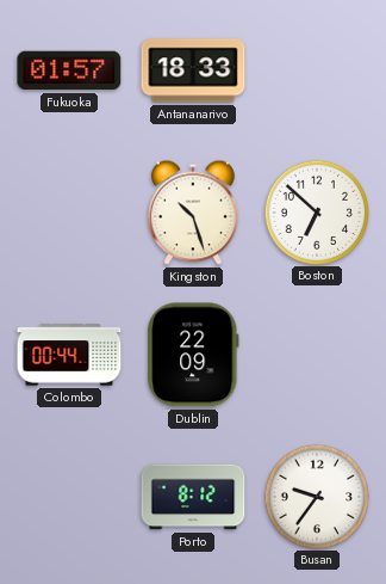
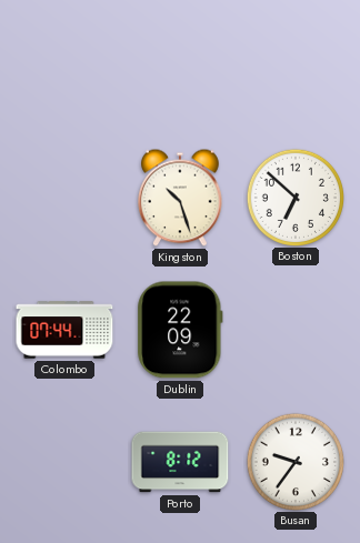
Fukuoka: 01:57 -> none (69, 70)
Antananarivo: 18:33 -> none (193, 70)
Colombo: 00:44 -> 07:44 (64, 330)
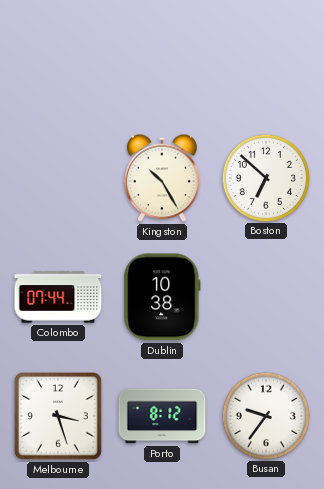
Kingston: 10:27 -> 10:25 (163, 178)
Dublin: 22:09 -> 10:38 (162, 297)
Melbourne: none -> 3:27 (59, 417)
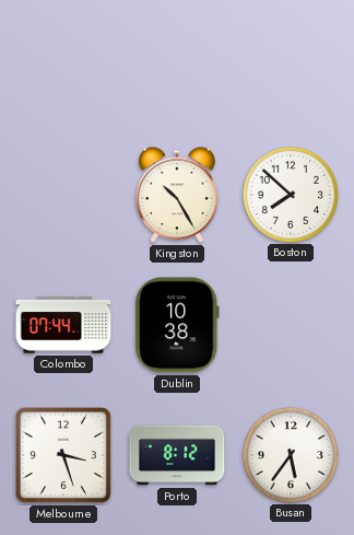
Boston: 6:52 -> 7:52 (290, 194)
Busan: 9:36 -> 5:36 (290, 454)
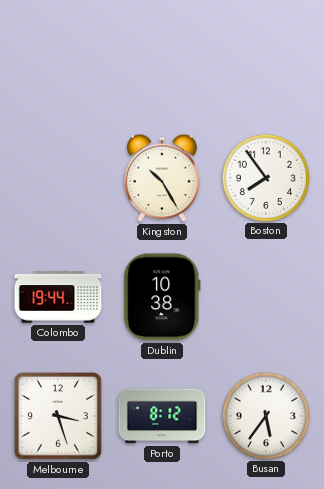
Boston: 7:52 -> 7:54 (265, 177)
Colombo: 07:44 -> 19:44 (58, 297)
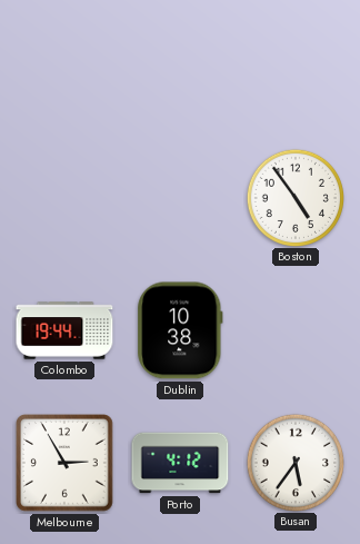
Kingston: 10:25 -> none (163, 178)
Boston: 7:54 -> 4:54 (294, 197)
Melbourne: 3:27 -> 2:55 (66, 464)
Porto: 8:12 -> 4:12 (180, 463)
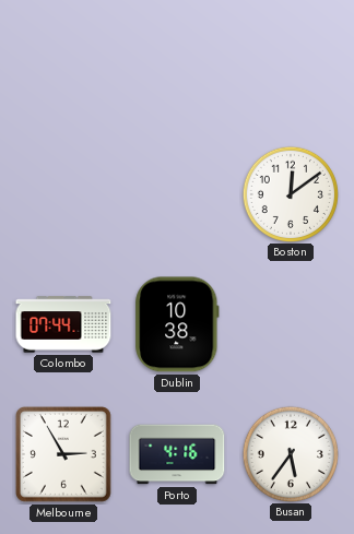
Boston: 4:54 -> 12:09 (290, 193)
Colombo: 19:44 -> 07:44 (63, 324)
Porto: 4:12 -> 4:16 (177, 454)
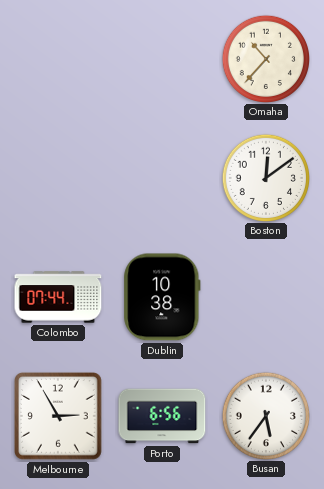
Omaha: none -> 10:37 (265, 58)
Porto: 4:16 -> 6:56 (162, 416)
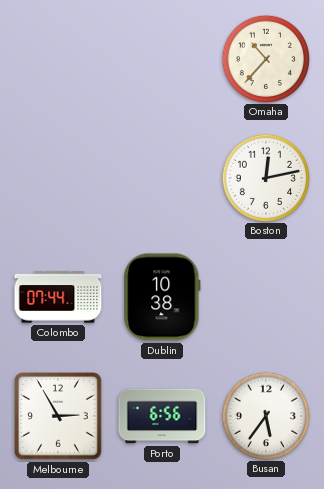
Boston: 12:09 -> 12:13 (265, 177)
